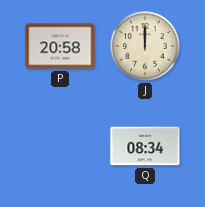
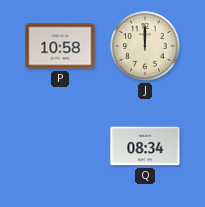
P: 20:58 -> 10:58 (60, 46)
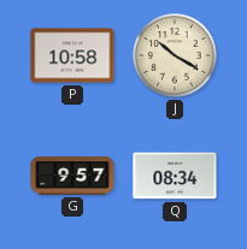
J: 12:00 -> 10:20 (175, 55)
G: none -> 9:57 (72, 176)
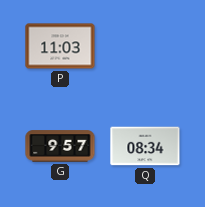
P: 10:58 -> 11:03 (60, 46)
J: 10:20 -> none (175, 55)
